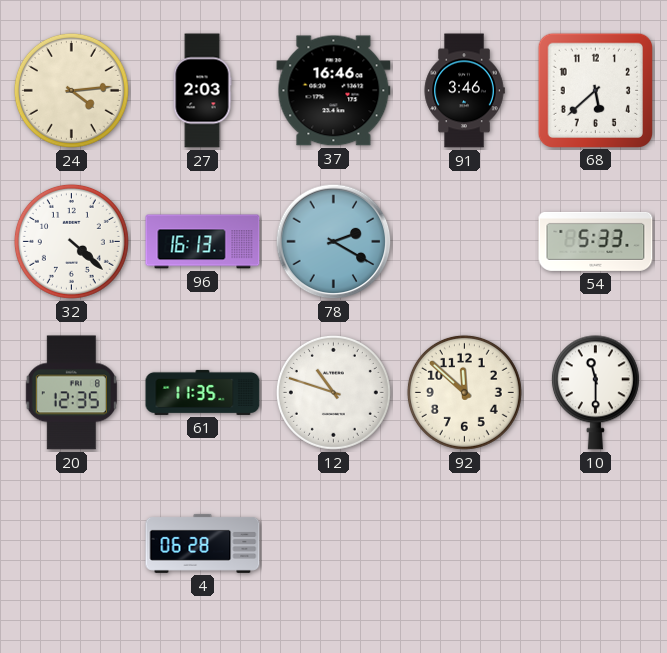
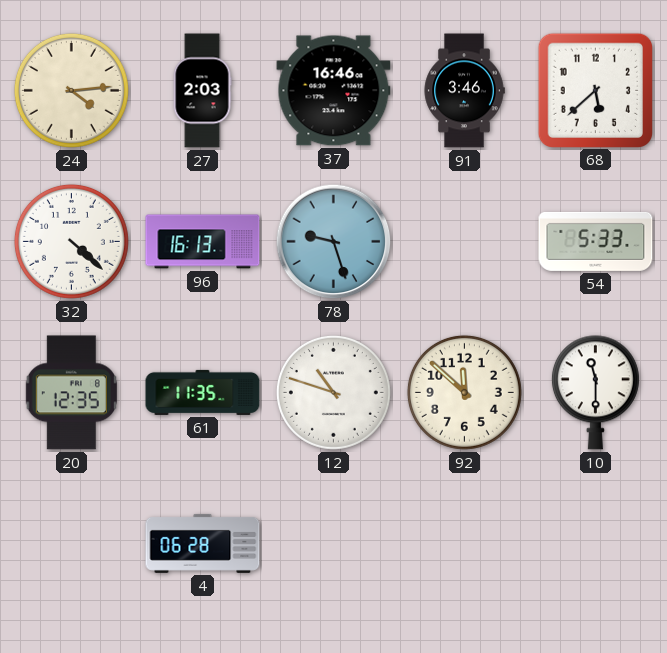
78: 2:20 -> 9:27 (334, 242)
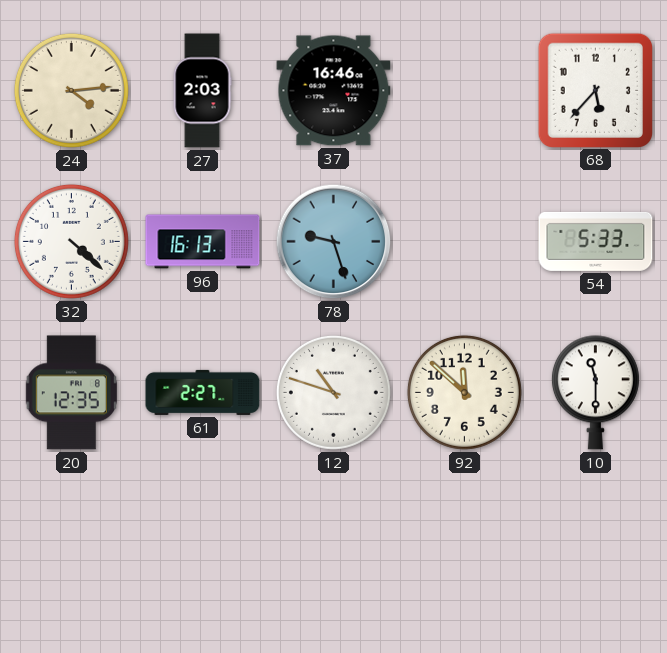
91: 3:46 -> none (464, 91)
68: 5:38 -> 5:37 (595, 90)
61: 11:35 -> 2:27 (203, 392)
4: 06:28 -> none (203, 543)
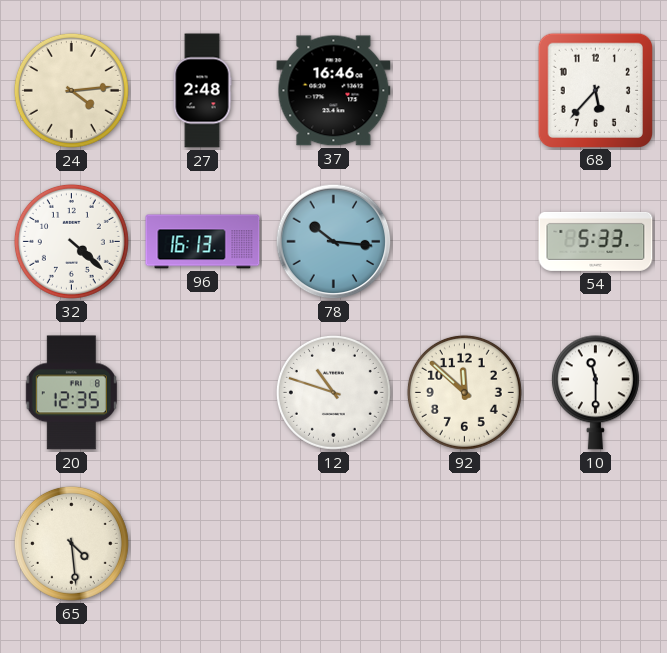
27: 2:03 -> 2:48 (202, 91)
78: 9:27 -> 10:16 (334, 242)
61: 2:27 -> none (203, 392)
65: none -> 4:29 (71, 543)
